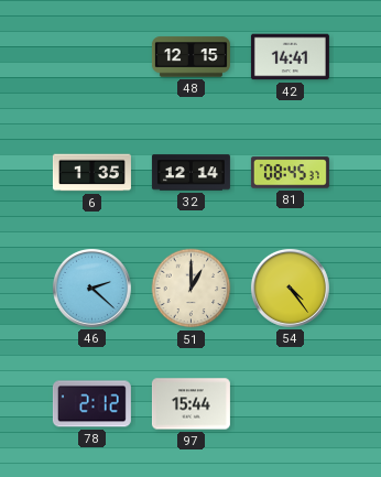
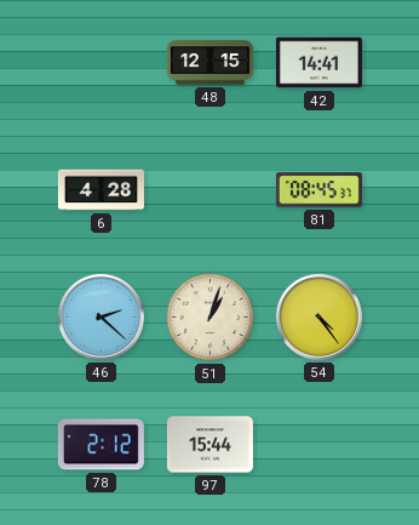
6: 1:35 -> 4:28 (101, 190)
32: 12:14 -> none (190, 173)
51: 1:00 -> 1:03 (211, 318)
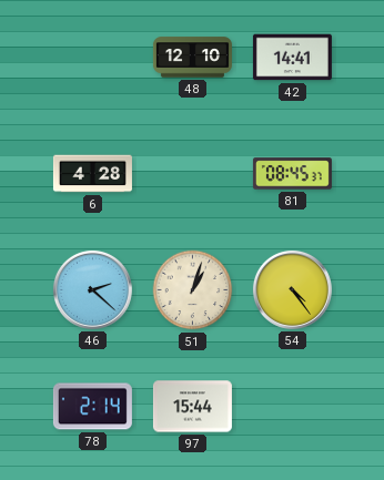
48: 12:15 -> 12:10 (192, 58)
78: 2:12 -> 2:14 (92, 407)
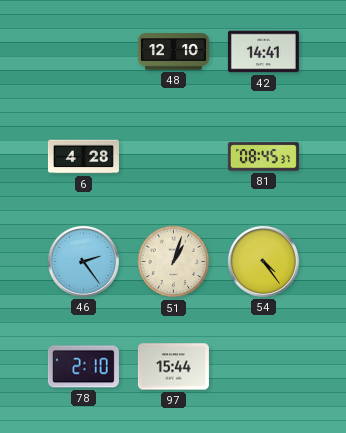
46: 2:22 -> 2:24 (83, 261)
78: 2:14 -> 2:10 (83, 367)
